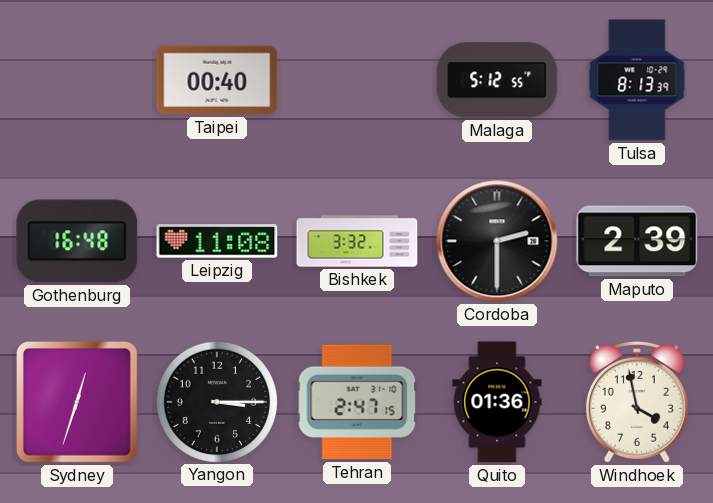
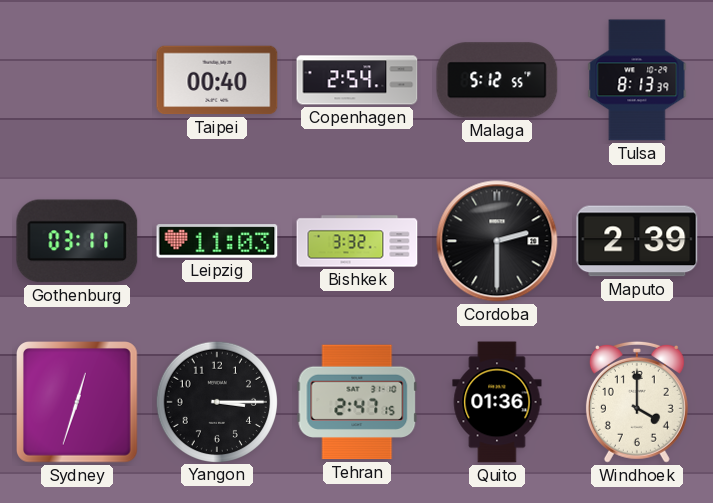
Copenhagen: none -> 2:54 (357, 80)
Gothenburg: 16:48 -> 03:11 (77, 241)
Leipzig: 11:08 -> 11:03 (217, 241)
Windhoek: 3:58 -> 4:00 (637, 402)
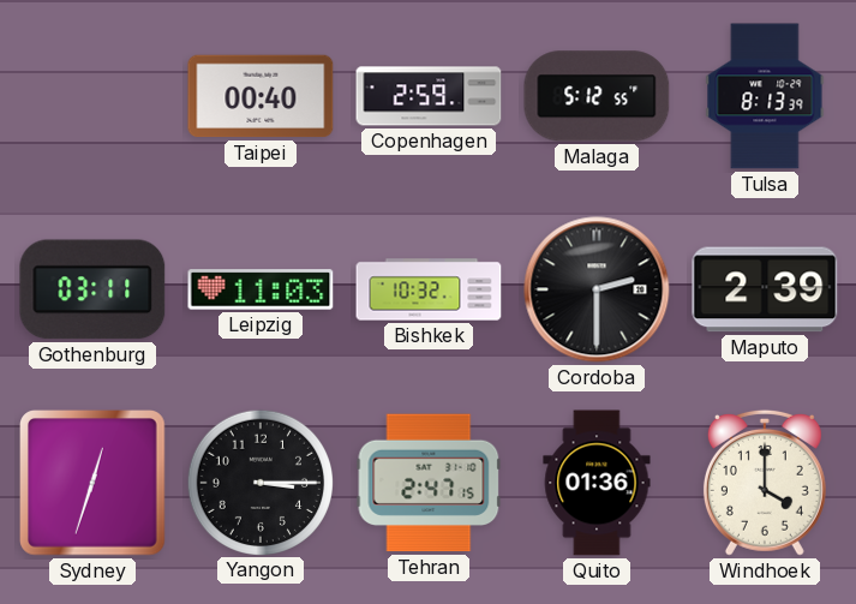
Copenhagen: 2:54 -> 2:59 (429, 96)
Bishkek: 3:32 -> 10:32 (429, 289)
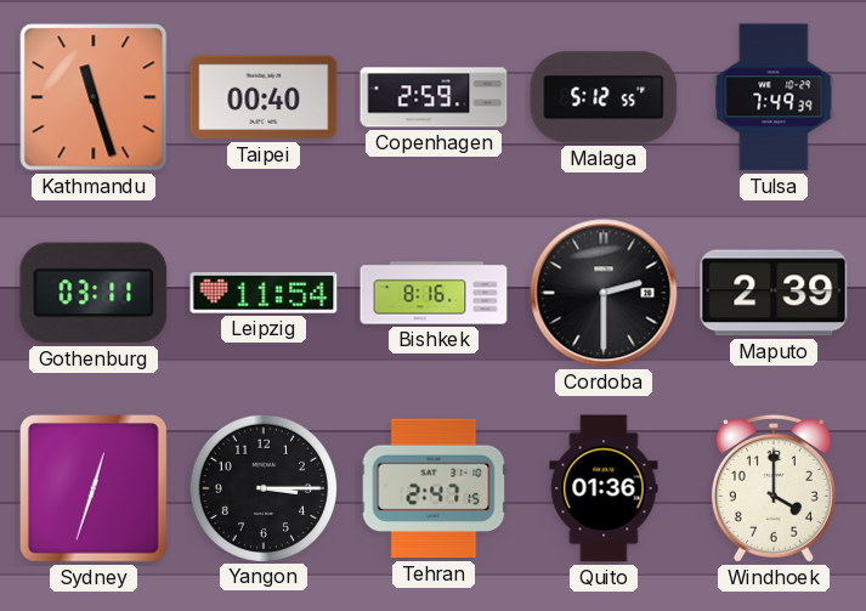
Kathmandu: none -> 11:27 (94, 97)
Tulsa: 8:13 -> 7:49 (774, 97)
Leipzig: 11:03 -> 11:54 (264, 293)
Bishkek: 10:32 -> 8:16 (434, 293)
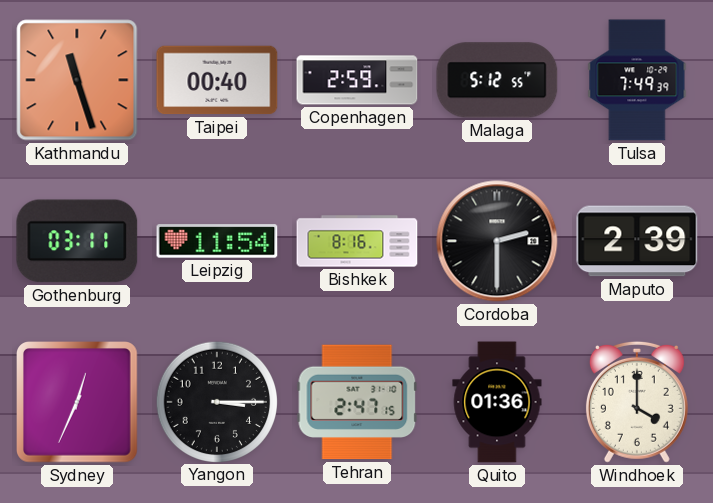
Sydney: 12:33 -> 12:34 (78, 403)
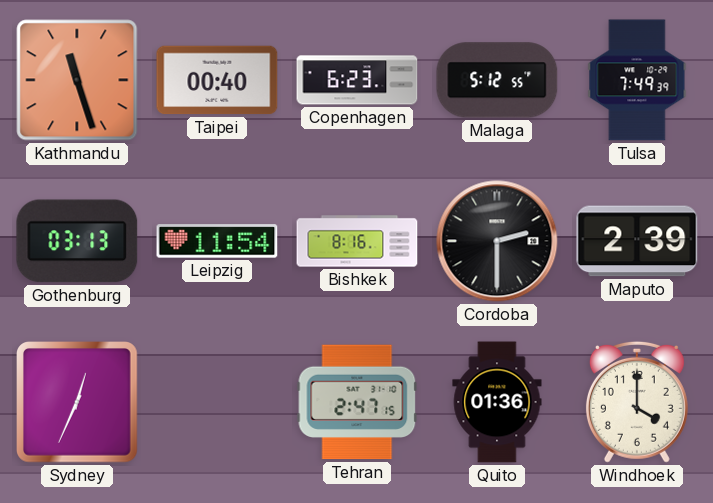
Copenhagen: 2:59 -> 6:23 (357, 80)
Gothenburg: 03:11 -> 03:13 (77, 241)
Yangon: 3:15 -> none (216, 401)
